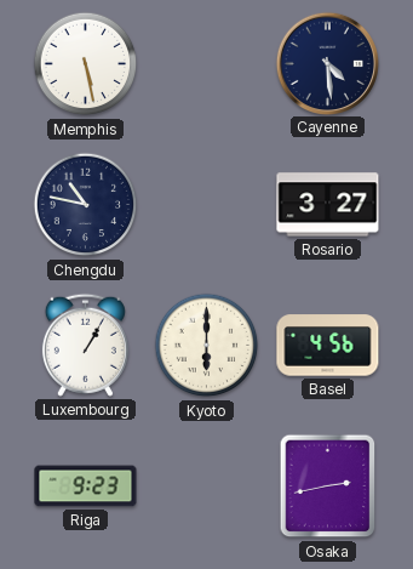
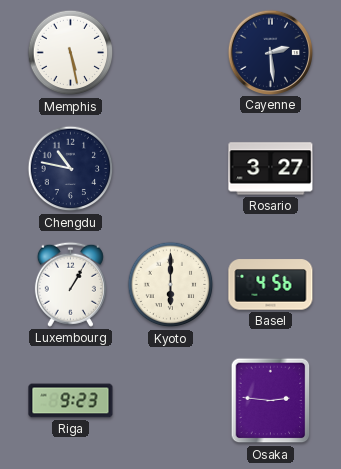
Cayenne: 4:29 -> 2:29 (270, 52)
Osaka: 2:43 -> 2:46 (271, 401)
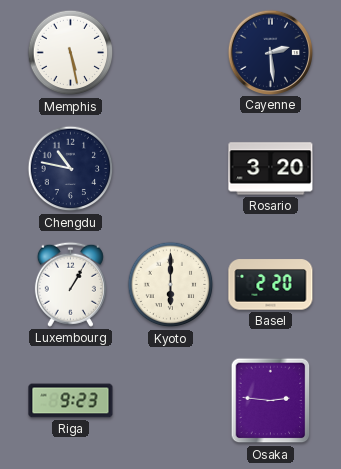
Rosario: 3:27 -> 3:20 (271, 169)
Basel: 4:56 -> 2:20 (271, 285)
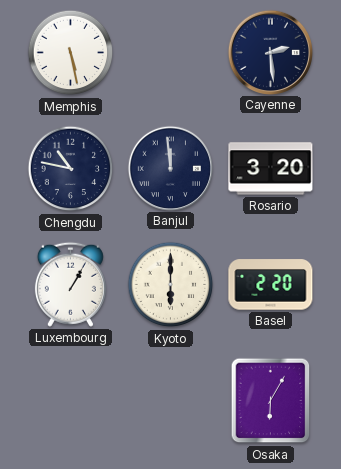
Banjul: none -> 11:59 (170, 168)
Riga: 9:23 -> none (71, 401)
Osaka: 2:46 -> 6:05 (271, 401)
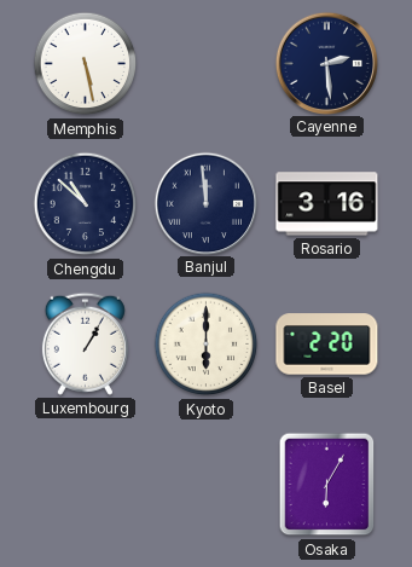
Chengdu: 10:47 -> 10:52 (86, 204)
Rosario: 3:20 -> 3:16 (327, 204)
